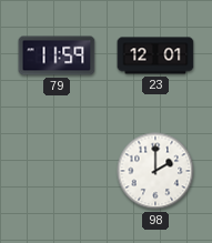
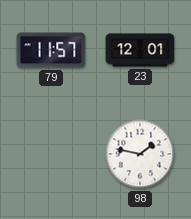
79: 11:59 -> 11:57 (51, 50)
98: 2:00 -> 1:47 (140, 154)
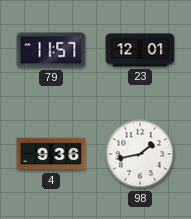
4: none -> 9:36 (51, 154)
98: 1:47 -> 1:43 (140, 154)
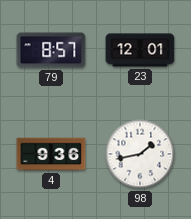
79: 11:57 -> 8:57 (51, 50)
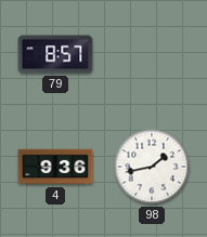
23: 12:01 -> none (140, 50)
